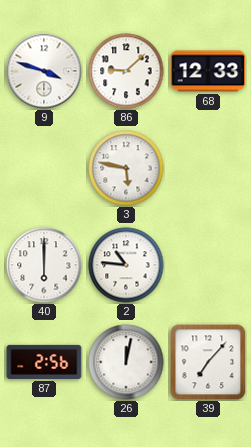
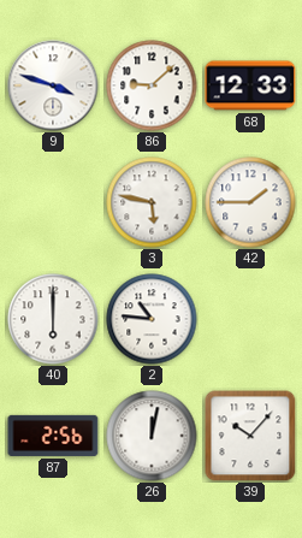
42: none -> 1:45 (250, 202)
39: 7:07 -> 10:07 (250, 436)
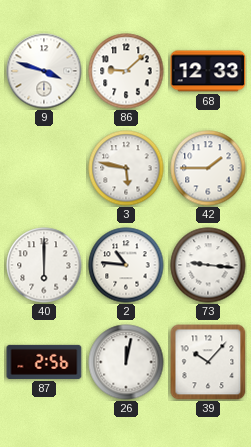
73: none -> 9:16 (208, 265)
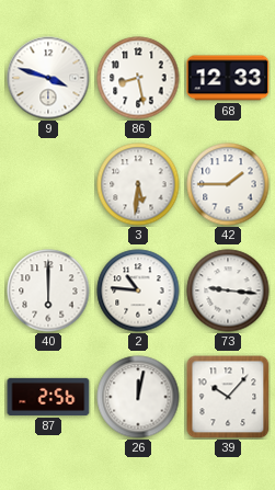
86: 9:08 -> 8:28 (138, 78)
3: 5:47 -> 5:31 (138, 184)
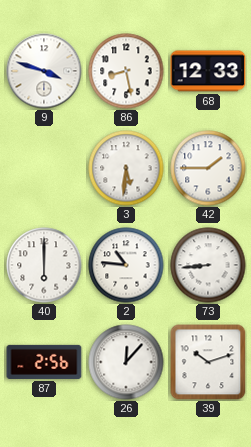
73: 9:16 -> 8:44 (208, 265)
26: 12:02 -> 12:07 (126, 362)
39: 10:07 -> 10:12 (208, 362)
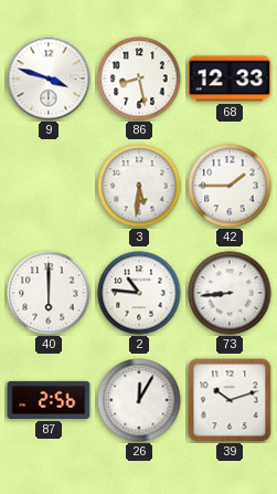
26: 12:07 -> 12:05 (139, 400)
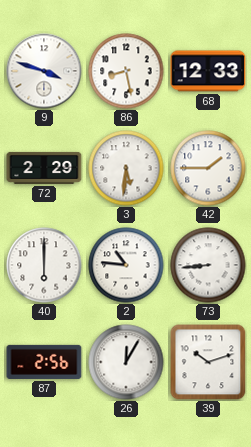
72: none -> 2:29 (44, 168)
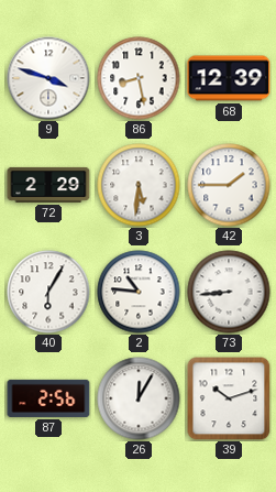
68: 12:33 -> 12:39 (229, 78)
40: 6:00 -> 6:05 (48, 292)
